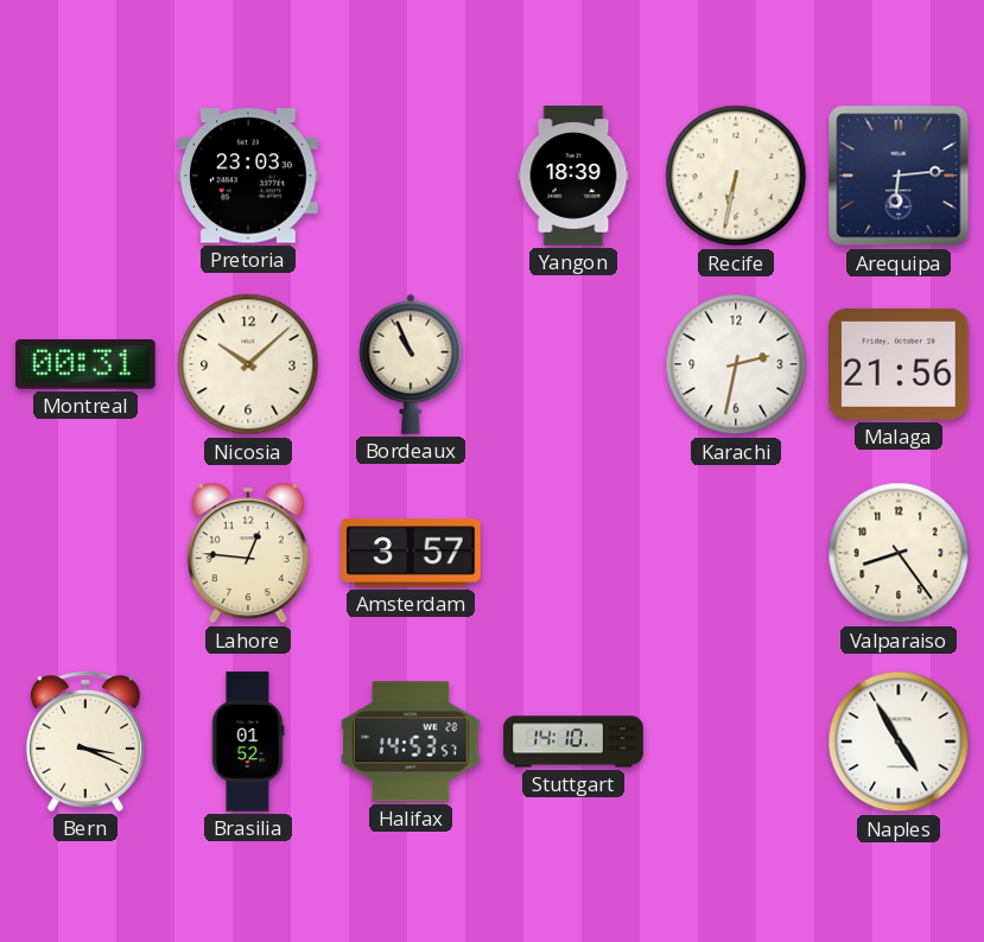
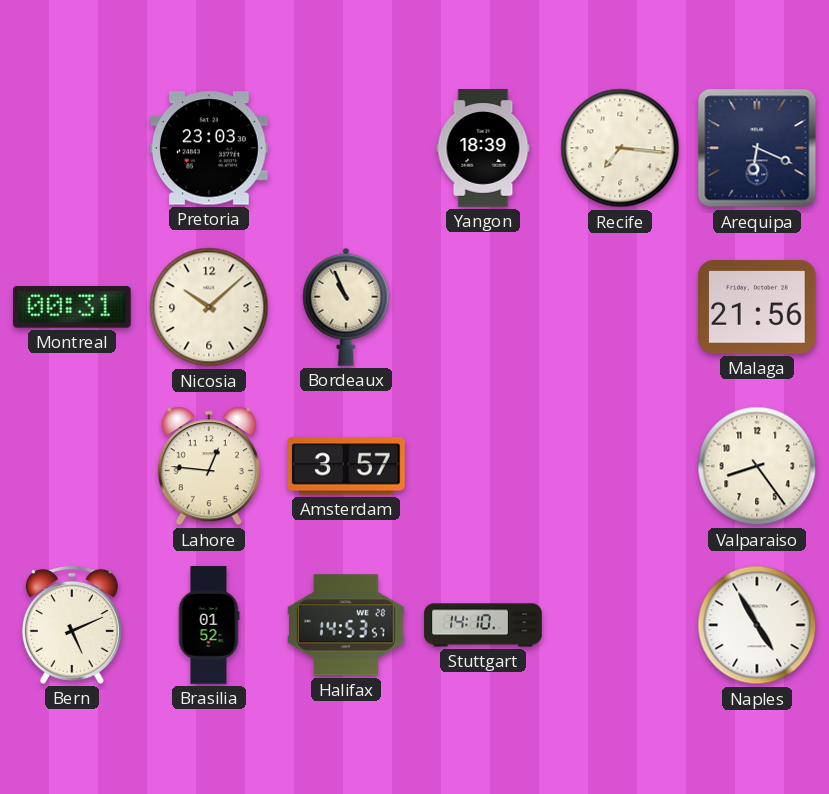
Recife: 6:32 -> 7:16 (620, 148)
Arequipa: 6:14 -> 6:19 (757, 148)
Karachi: 2:32 -> none (736, 364)
Bern: 3:19 -> 5:11 (72, 625)
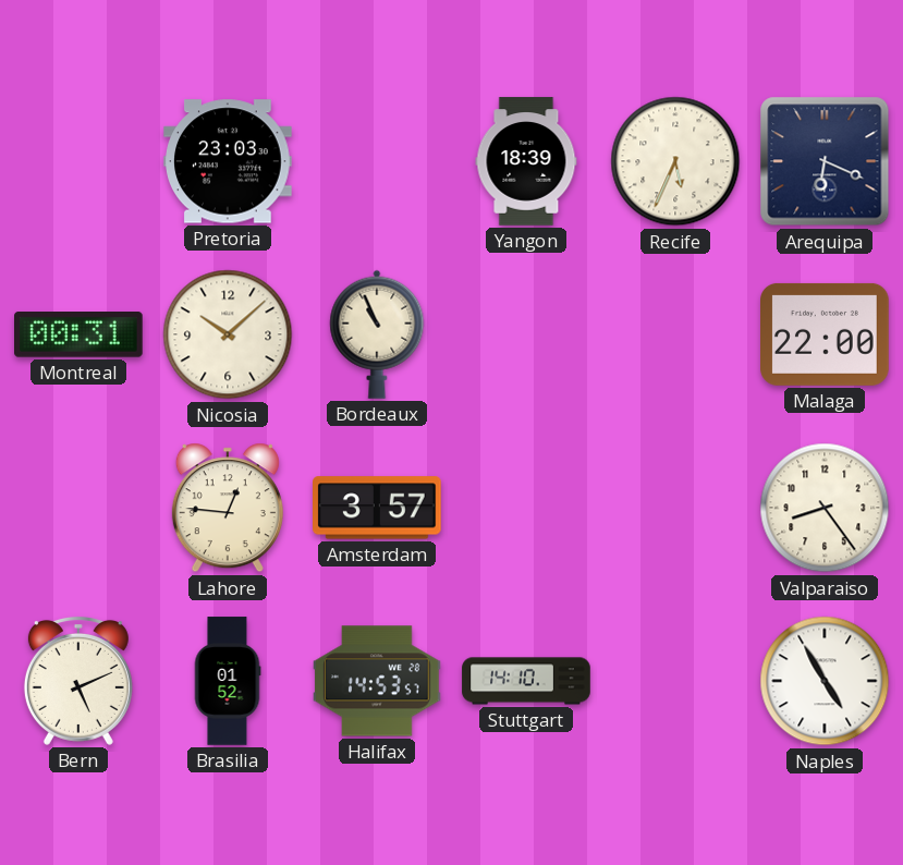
Recife: 7:16 -> 5:34 (675, 161)
Malaga: 21:56 -> 22:00 (826, 334)
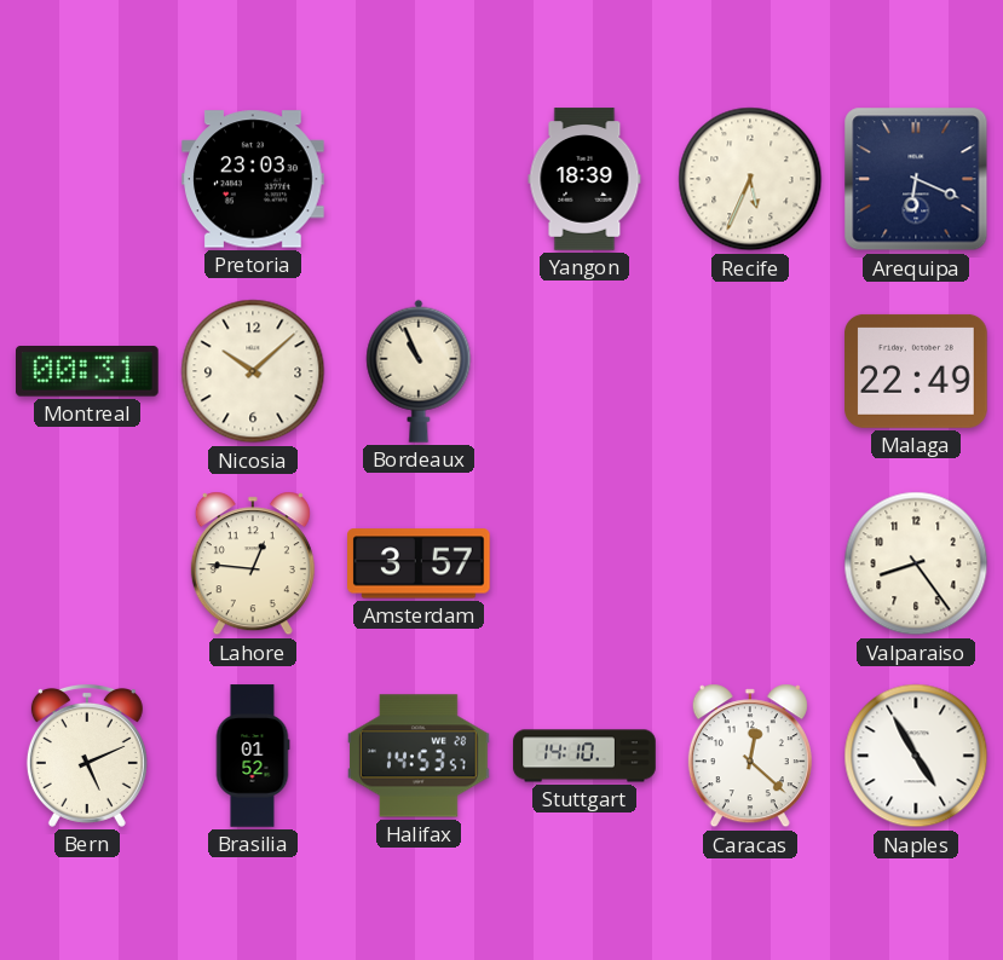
Malaga: 22:00 -> 22:49 (917, 371)
Caracas: none -> 12:22 (750, 756)
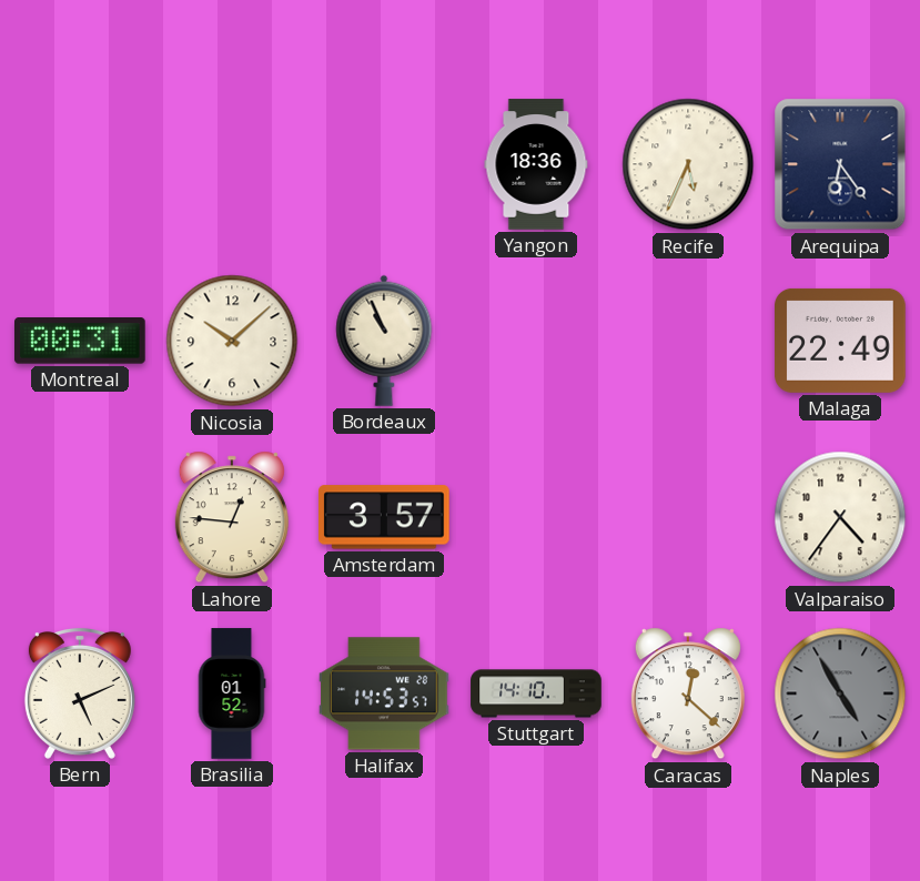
Pretoria: 23:03 -> none (253, 179)
Yangon: 18:39 -> 18:36 (536, 164)
Arequipa: 6:19 -> 6:24 (840, 164)
Valparaiso: 8:24 -> 4:36 (840, 517)
Naples dial: white -> grey (840, 693)
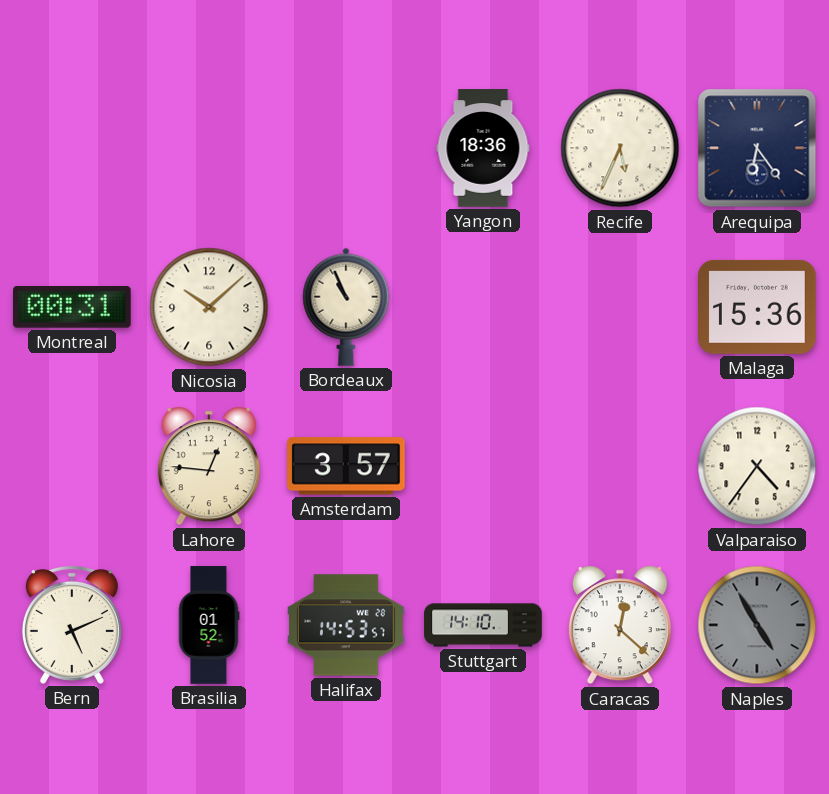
Malaga: 22:49 -> 15:36 (758, 307)
